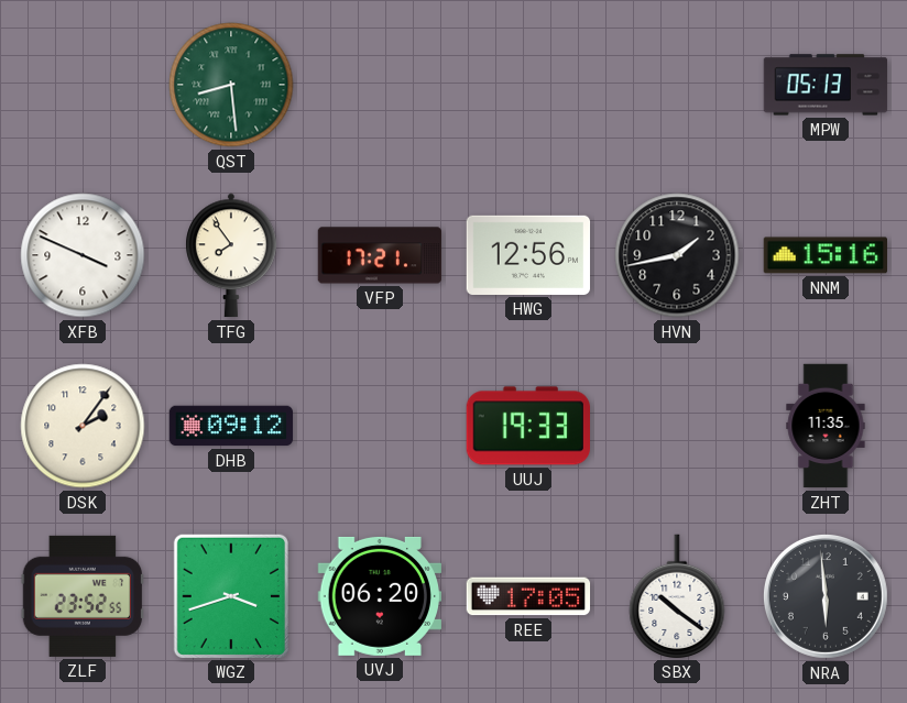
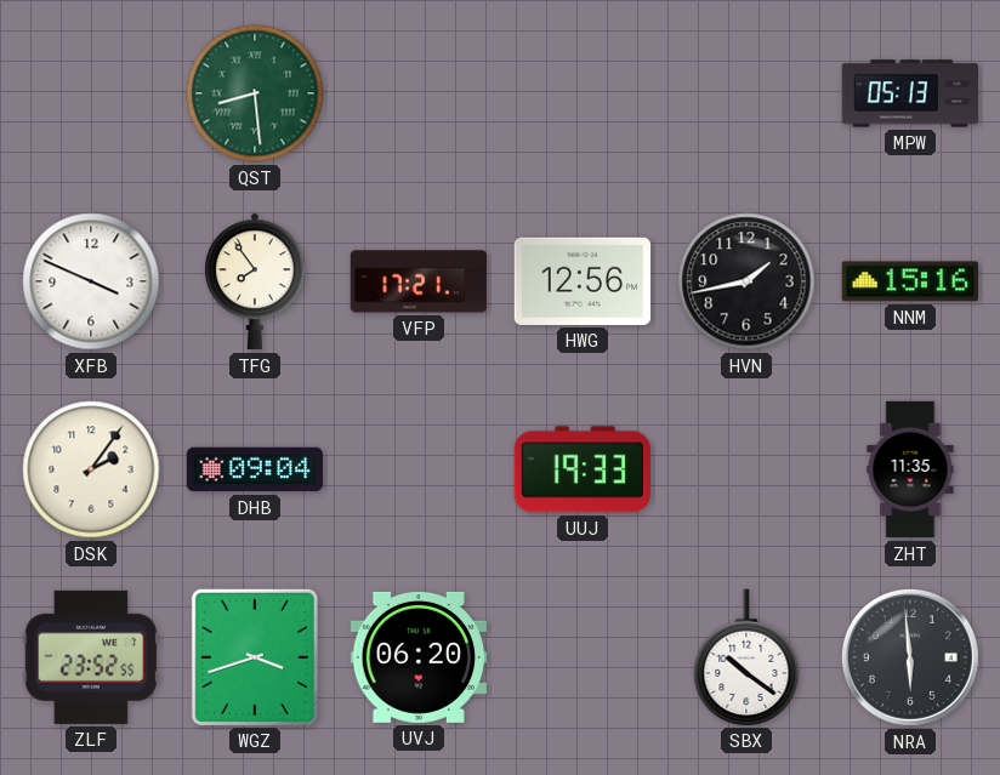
DHB: 09:12 -> 09:04 (255, 469)
REE: 17:05 -> none (528, 596)
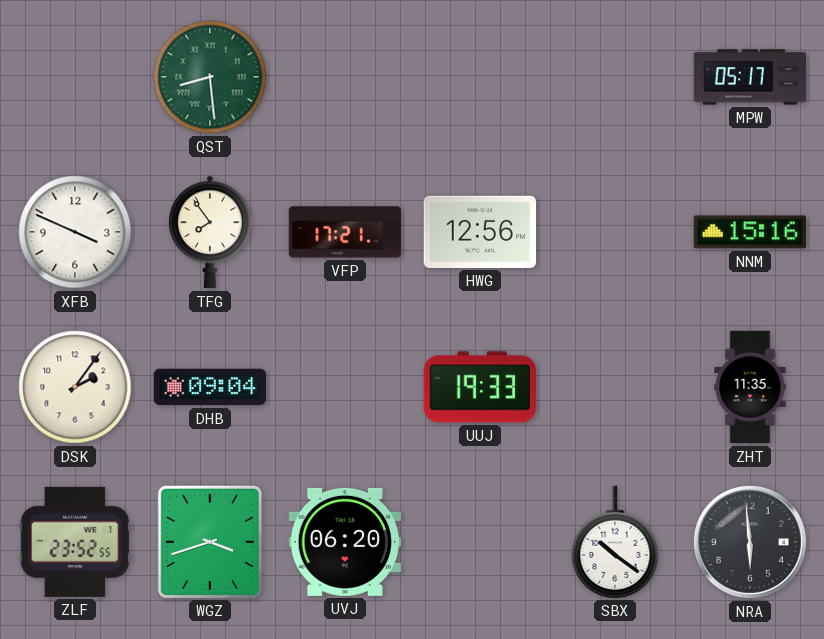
MPW: 05:13 -> 05:17 (750, 77)
HVN: 1:43 -> none (746, 281)
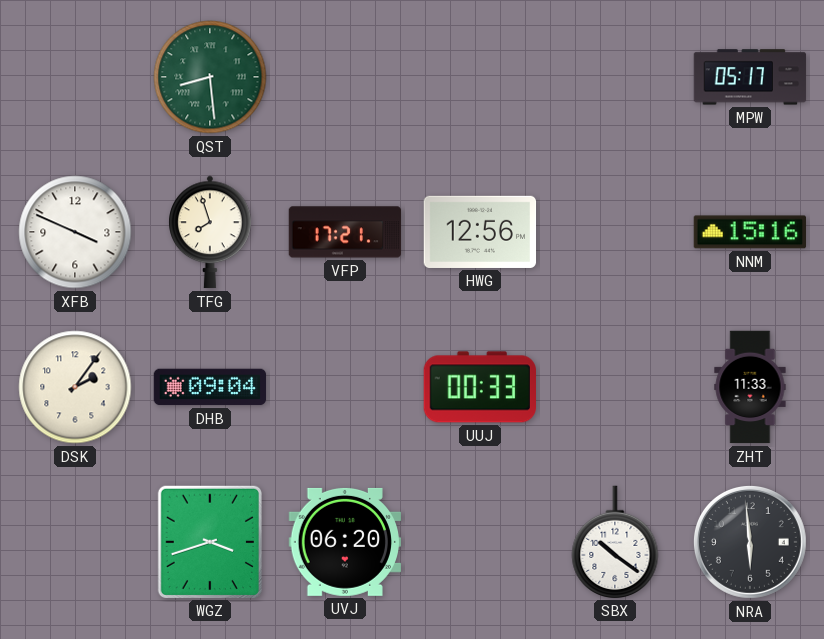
TFG: 7:54 -> 7:57 (210, 232)
UUJ: 19:33 -> 00:33 (479, 387)
ZHT: 11:35 -> 11:33 (750, 387)
ZLF: 23:52 -> none (74, 542)
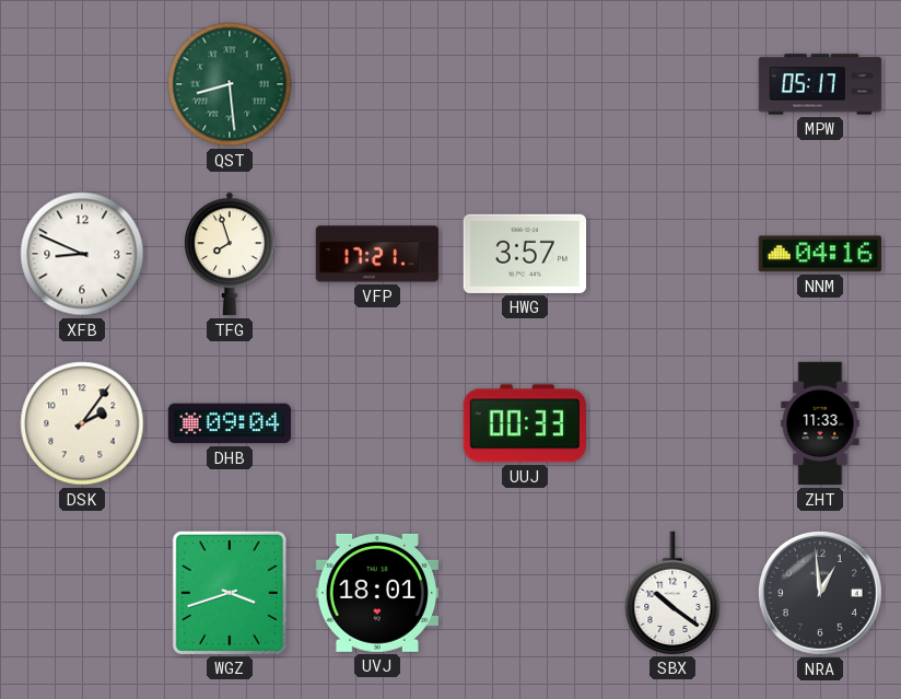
XFB: 3:49 -> 8:49 (82, 254)
HWG: 12:56 -> 3:57 (525, 254)
NNM: 15:16 -> 04:16 (819, 254)
UVJ: 06:20 -> 18:01 (376, 593)
NRA: 5:59 -> 12:59 (820, 593)
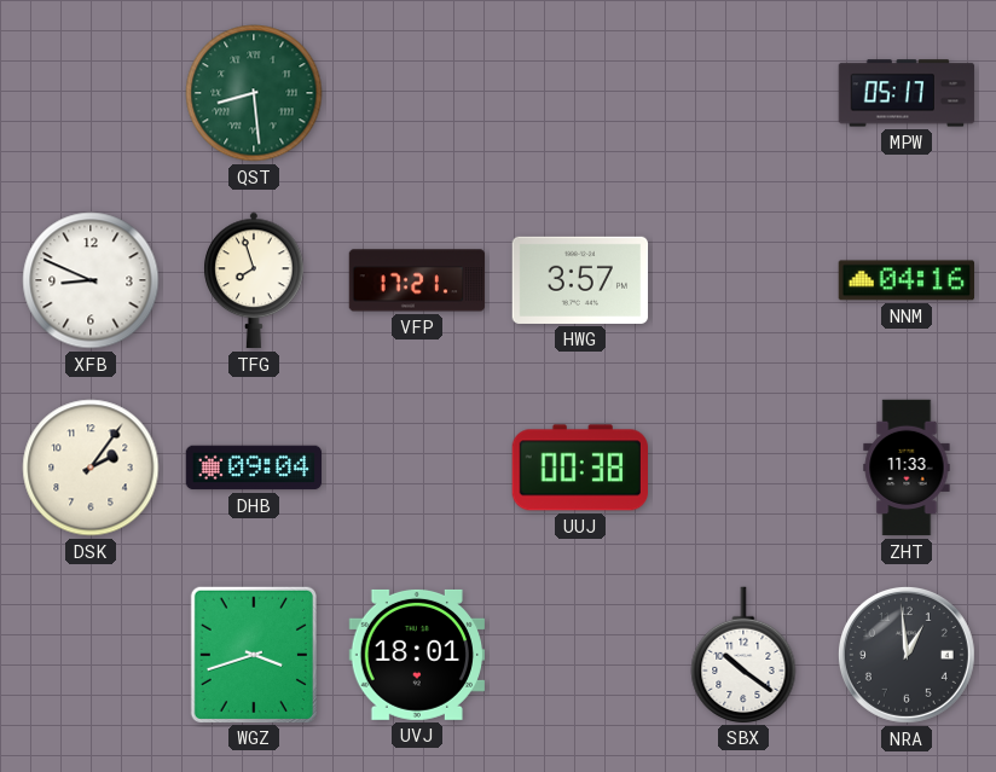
UUJ: 00:33 -> 00:38 (579, 468)
